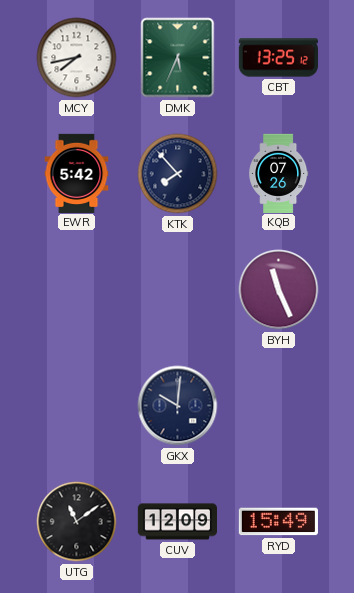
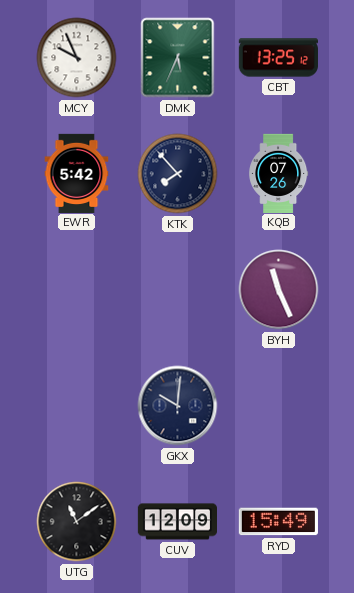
MCY: 7:43 -> 9:56 (77, 58)
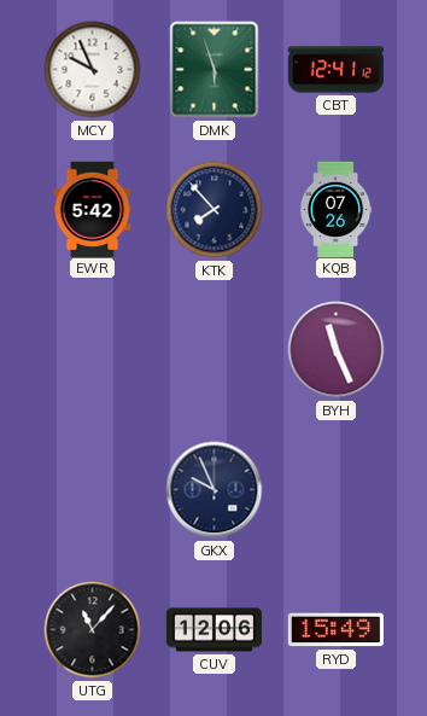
DMK: 5:34 -> 5:57 (215, 70)
CBT: 13:25 -> 12:41 (335, 70)
GKX: 10:01 -> 9:56 (215, 490)
UTG: 11:09 -> 11:07 (93, 630)
CUV: 12:09 -> 12:06 (213, 630)
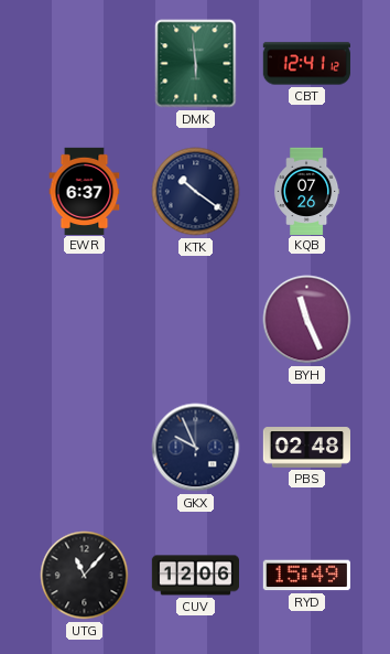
MCY: 9:56 -> none (93, 70)
DMK: 5:57 -> 5:59 (196, 64)
EWR: 5:42 -> 6:37 (85, 191)
KTK: 7:53 -> 10:21 (196, 192)
PBS: none -> 02:48 (306, 448)
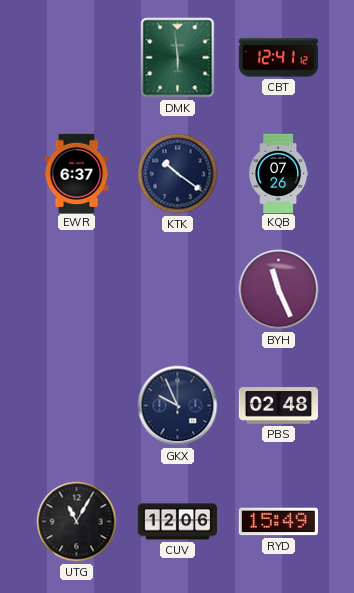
UTG: 11:07 -> 11:05 (77, 522)
